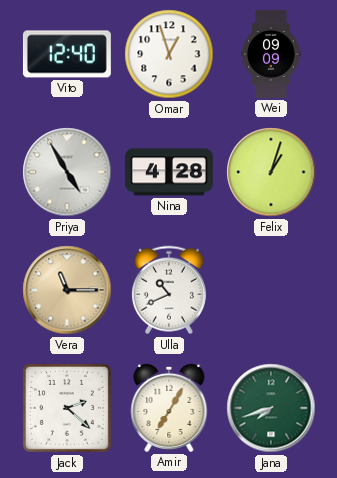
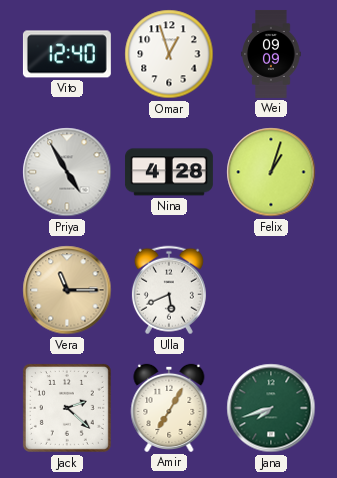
Ulla: 10:41 -> 5:41 (169, 290)
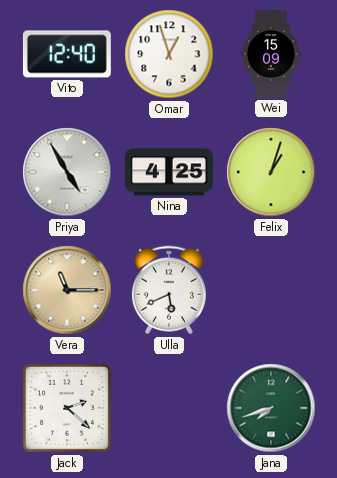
Wei: 09:09 -> 15:09 (271, 54)
Nina: 4:28 -> 4:25 (169, 172)
Amir: 7:05 -> none (169, 408)
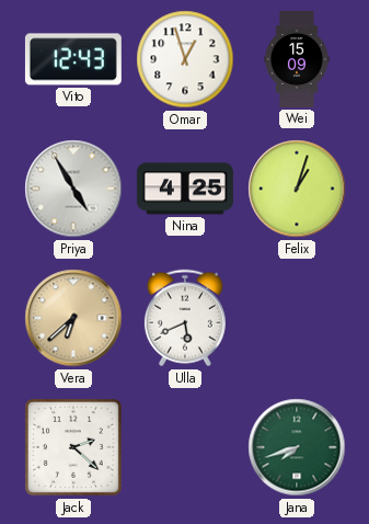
Vito: 12:40 -> 12:43 (73, 59)
Vera: 11:15 -> 6:38 (73, 318)
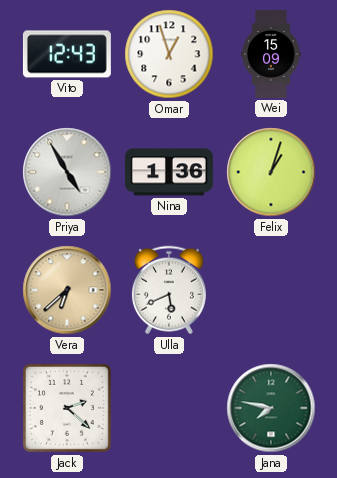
Nina: 4:25 -> 1:36 (169, 172)
Jana: 7:42 -> 7:47 (271, 408)
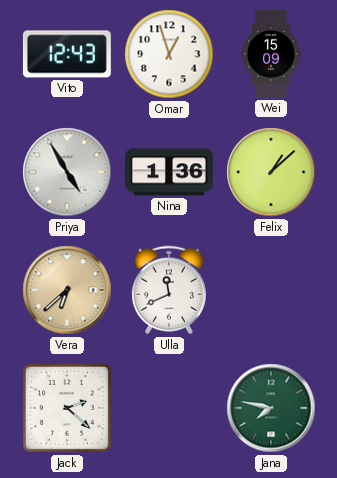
Felix: 1:03 -> 1:08 (271, 172)
Ulla: 5:41 -> 11:41 (169, 290)
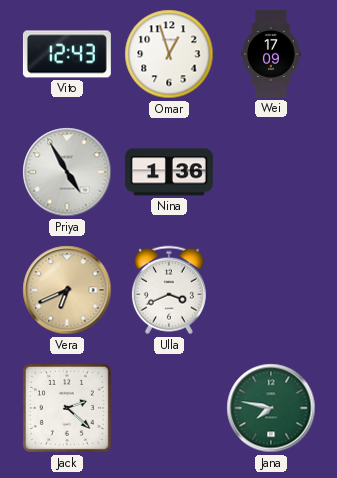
Wei: 15:09 -> 17:09 (271, 54)
Felix: 1:08 -> none (271, 172)
Vera: 6:38 -> 6:41 (67, 290)
Ulla: 11:41 -> 3:41 (169, 290)
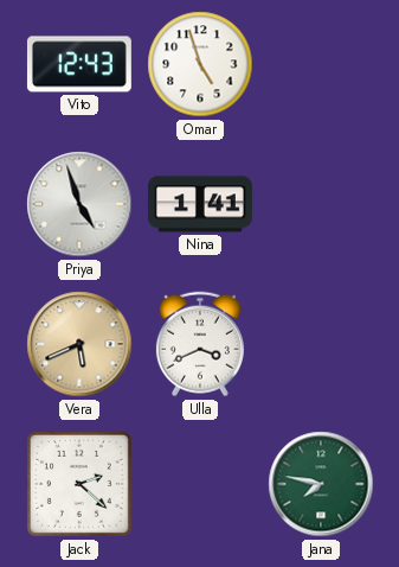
Omar: 12:57 -> 4:57 (200, 64)
Wei: 17:09 -> none (271, 54)
Priya: 4:55 -> 4:57 (79, 204)
Nina: 1:36 -> 1:41 (200, 204)
Vera: 6:41 -> 5:41 (79, 344)
